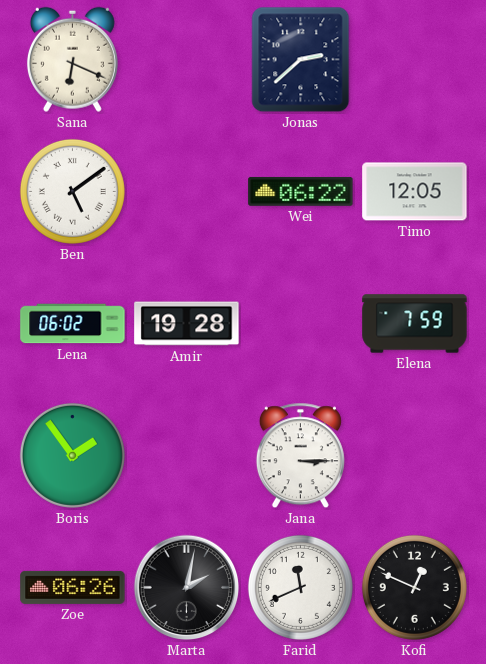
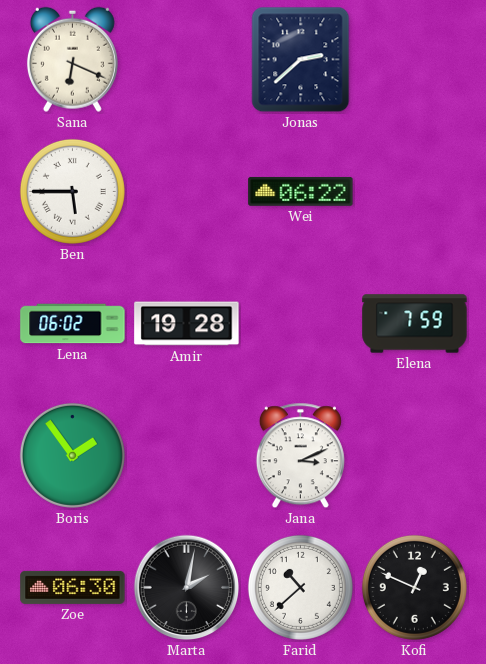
Ben: 5:09 -> 5:45 (72, 191)
Timo: 12:05 -> none (415, 192)
Jana: 3:15 -> 3:11 (300, 456)
Zoe: 06:26 -> 06:30 (73, 587)
Farid: 11:41 -> 10:38 (300, 587)
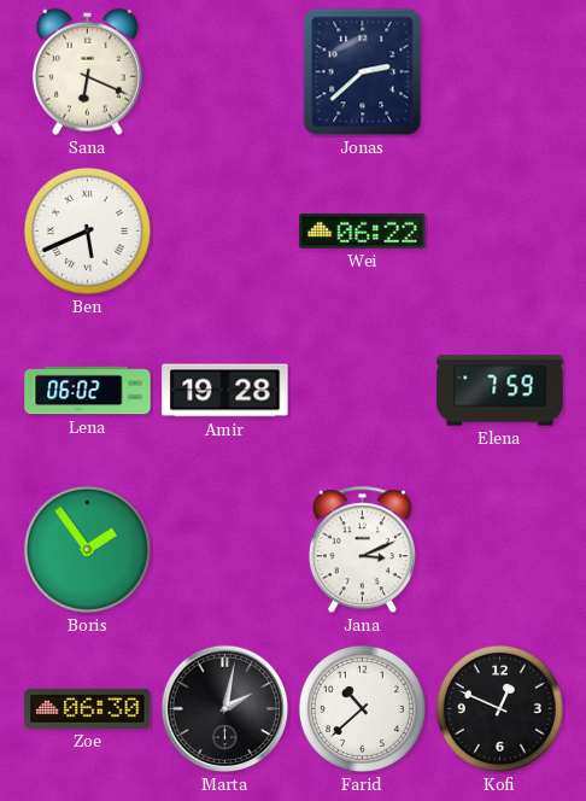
Ben: 5:45 -> 5:41 (87, 230)
